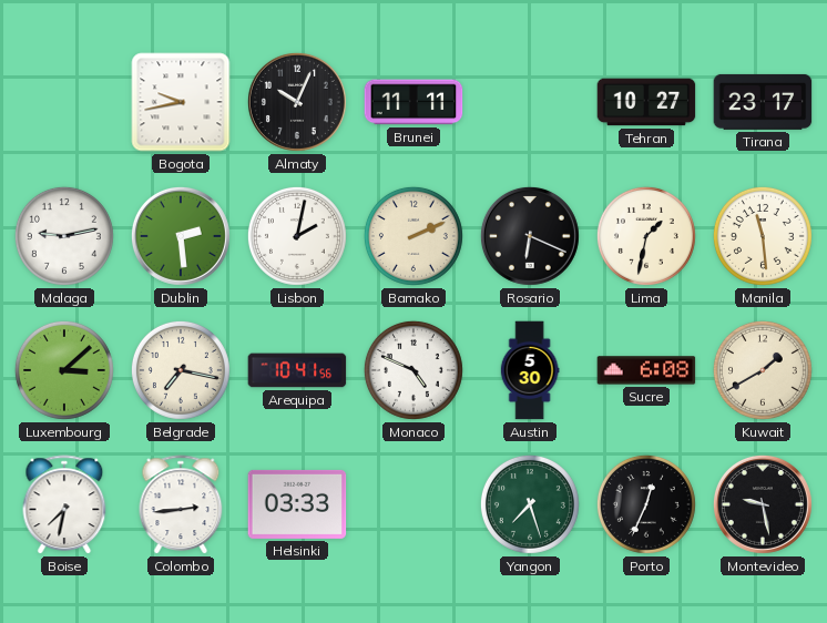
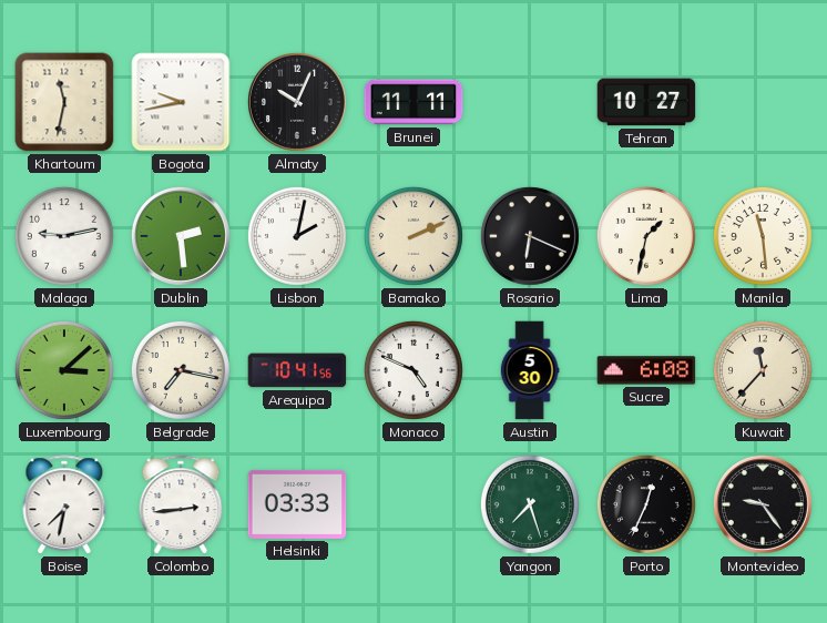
Khartoum: none -> 11:32 (64, 102)
Tirana: 23:17 -> none (763, 102)
Kuwait: 1:40 -> 11:37 (763, 370)
Montevideo: 9:28 -> 9:24 (763, 504)
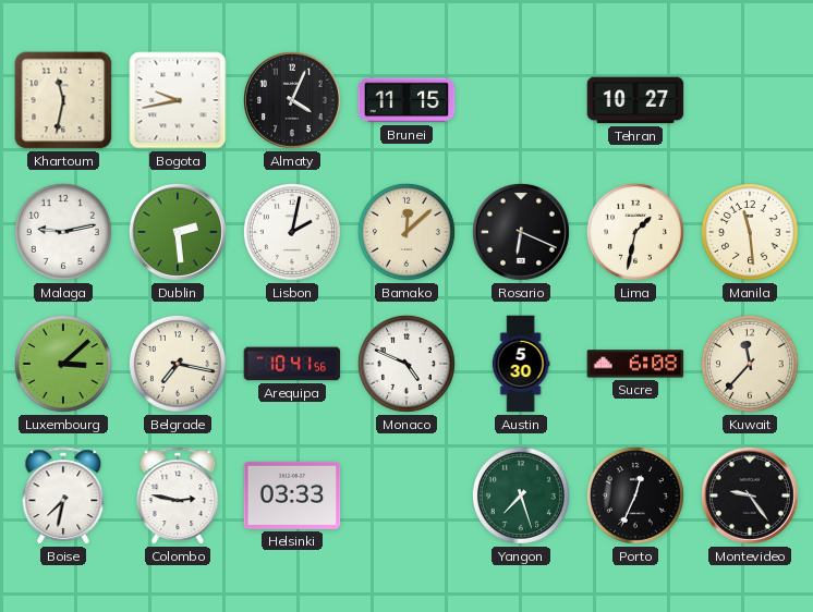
Almaty: 10:04 -> 4:04 (292, 100)
Brunei: 11:11 -> 11:15 (406, 100)
Bamako: 2:11 -> 12:08 (406, 232)
Colombo: 2:44 -> 2:47 (178, 495)
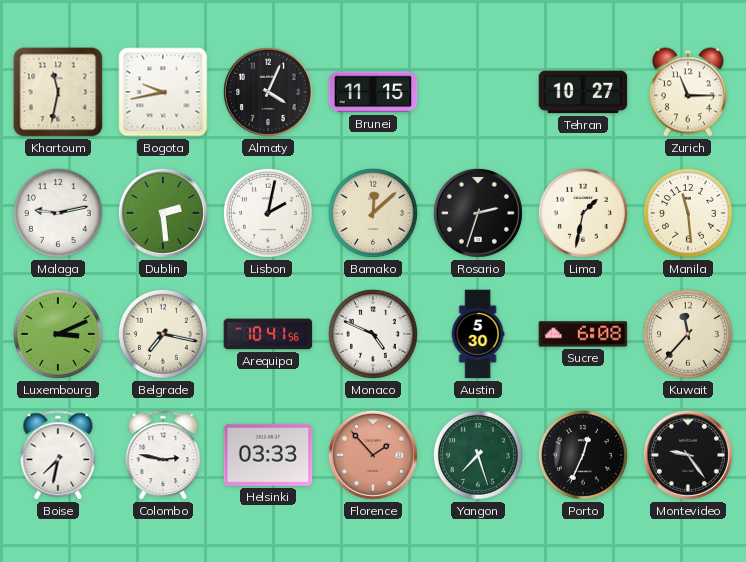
Zurich: none -> 11:15 (688, 92)
Rosario: 6:19 -> 2:33 (478, 213)
Luxembourg: 3:08 -> 3:11 (58, 334)
Florence: none -> 1:53 (373, 455)
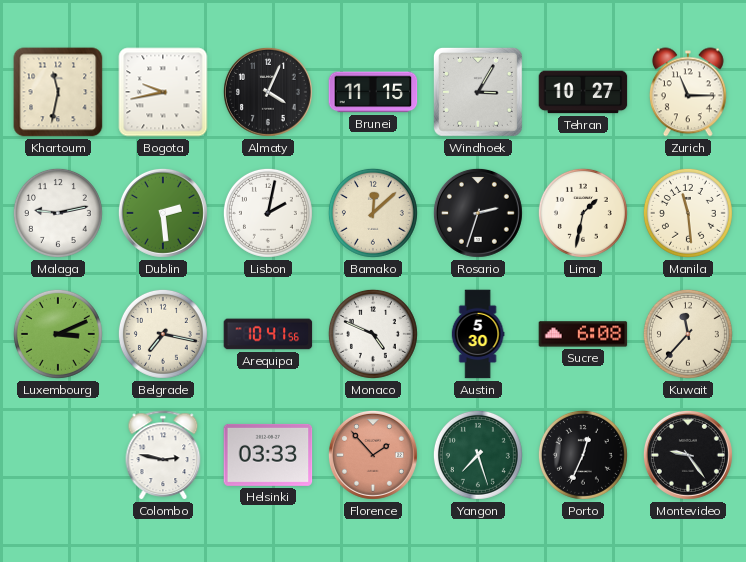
Windhoek: none -> 3:05 (478, 92)
Boise: 7:32 -> none (58, 455)
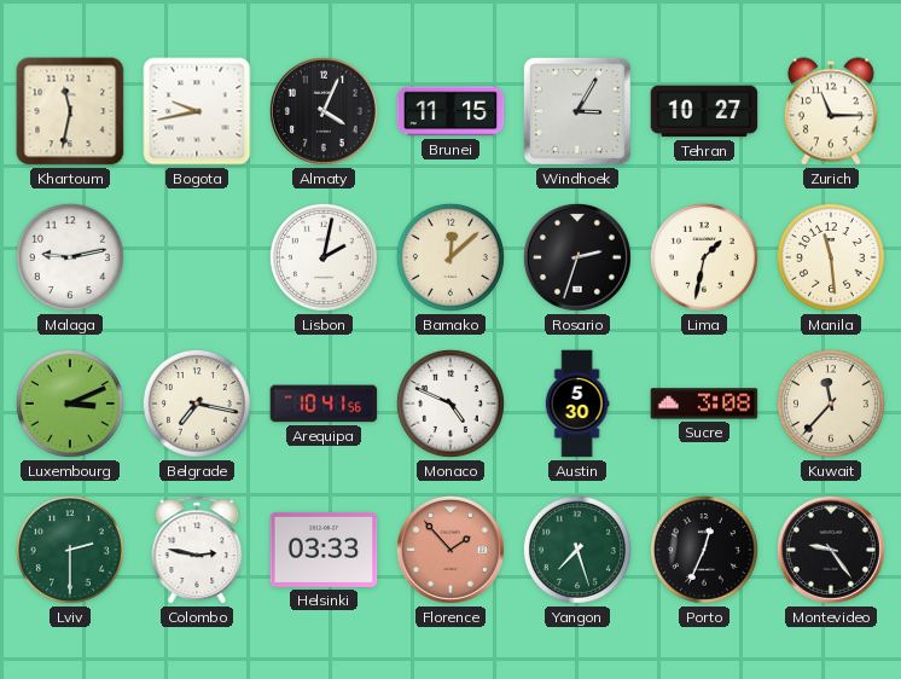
Dublin: 2:29 -> none (163, 213)
Sucre: 6:08 -> 3:08 (704, 404)
Lviv: none -> 2:30 (70, 550)
